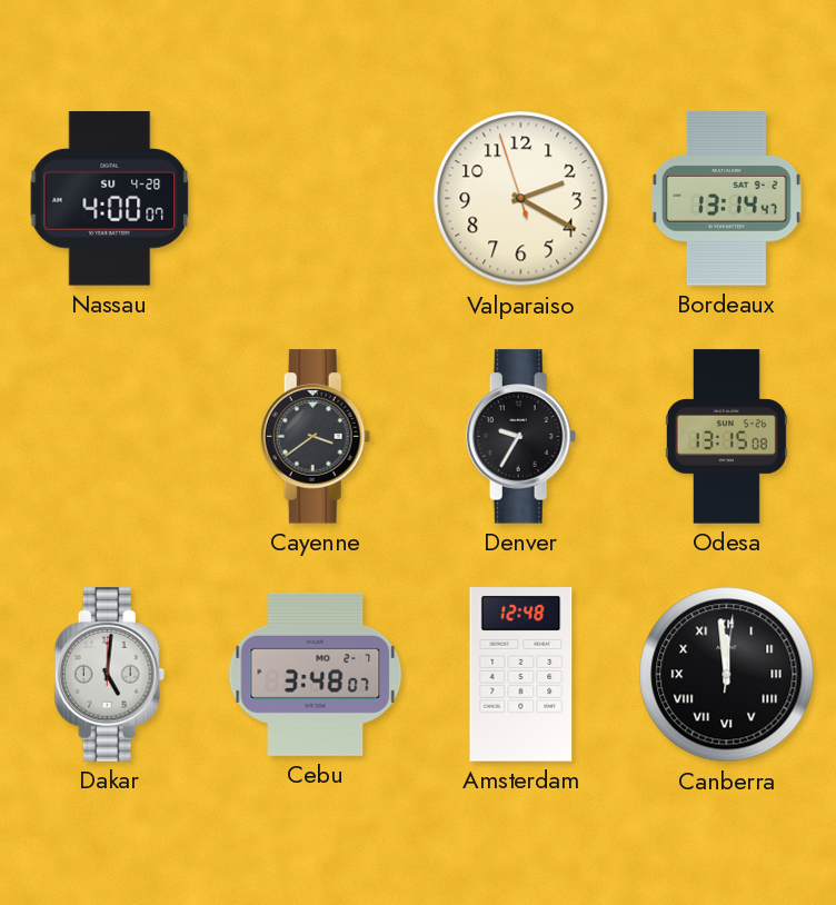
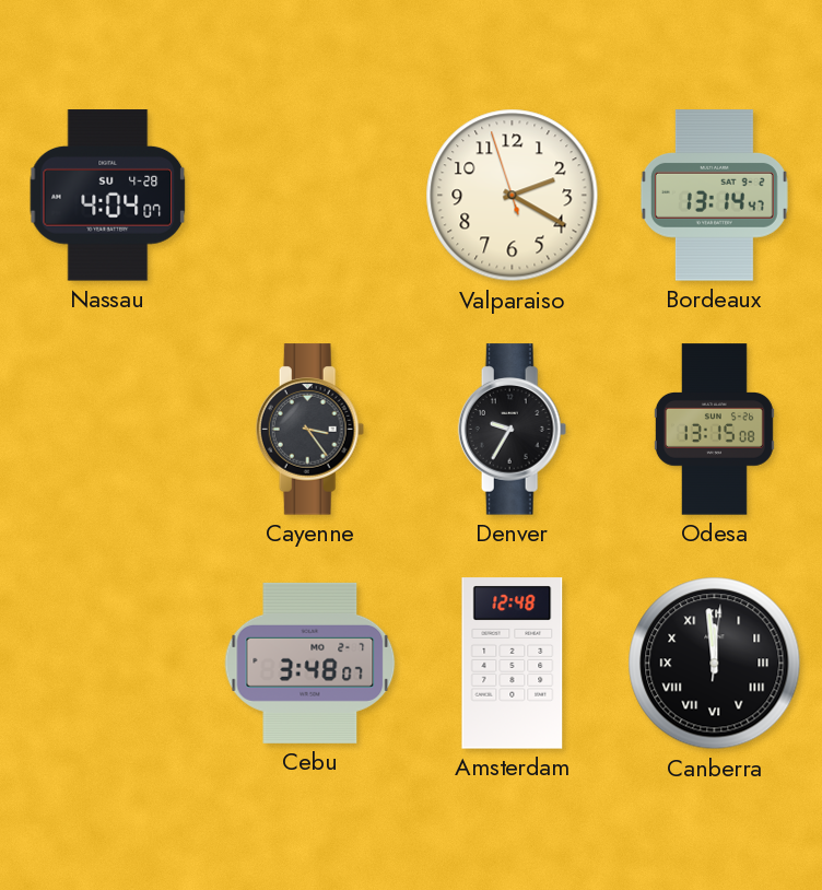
Nassau: 4:00 -> 4:04 (108, 196)
Cayenne: 3:39 -> 3:24 (310, 430)
Dakar: 5:01 -> none (110, 675)
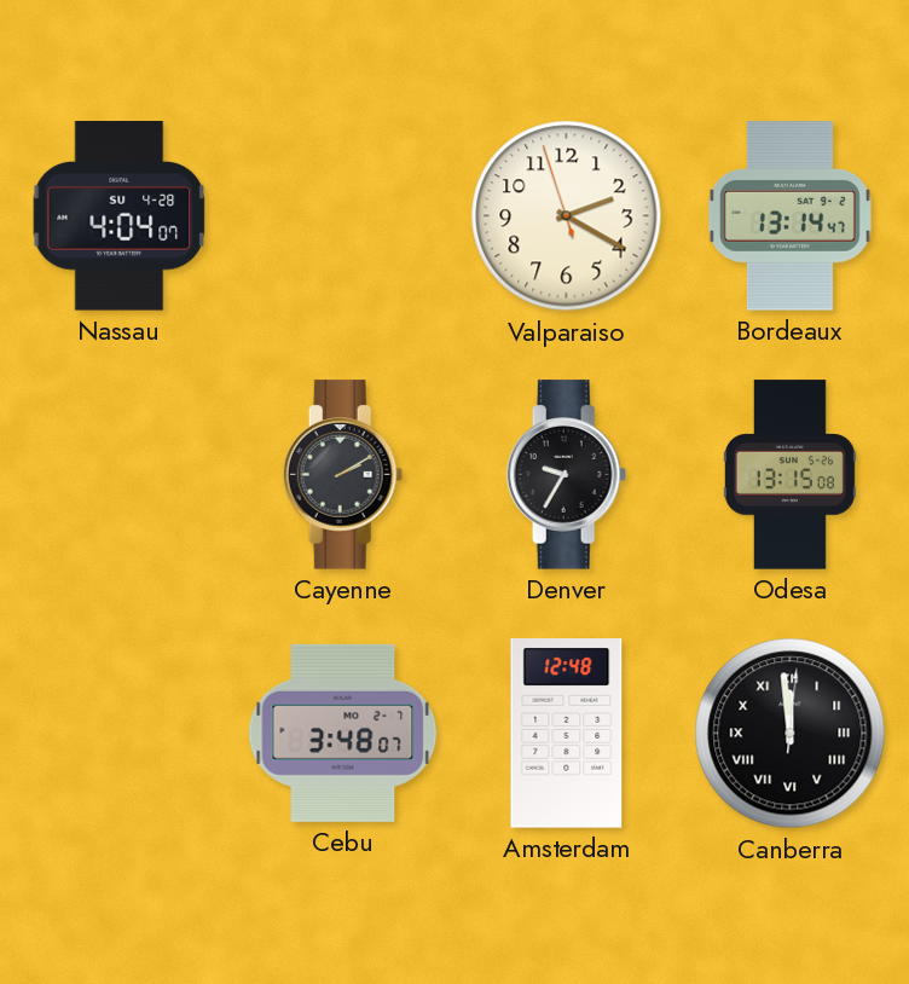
Cayenne: 3:24 -> 2:10 (343, 475)
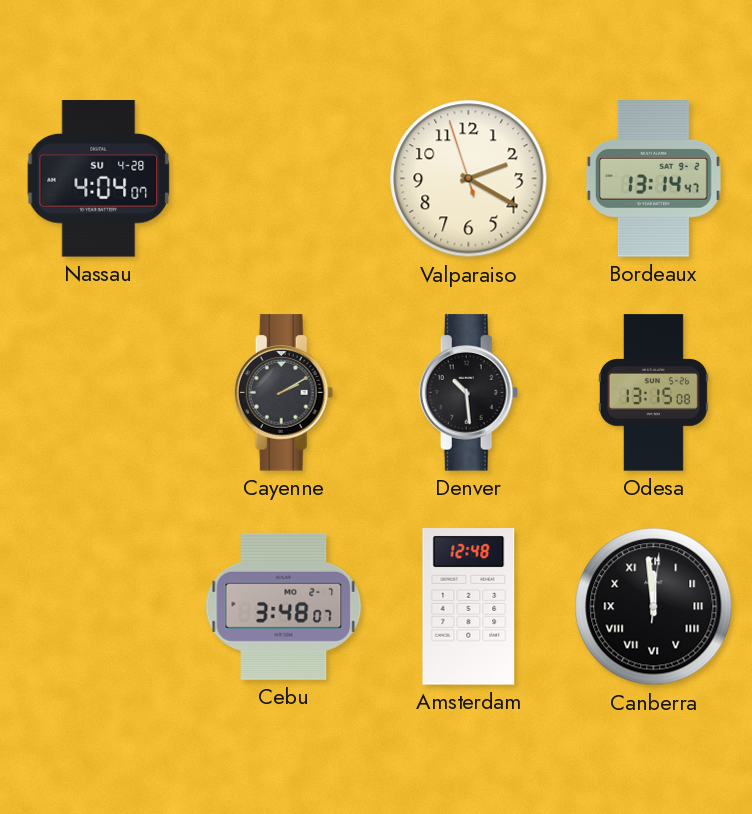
Denver: 9:35 -> 10:29 (469, 393)
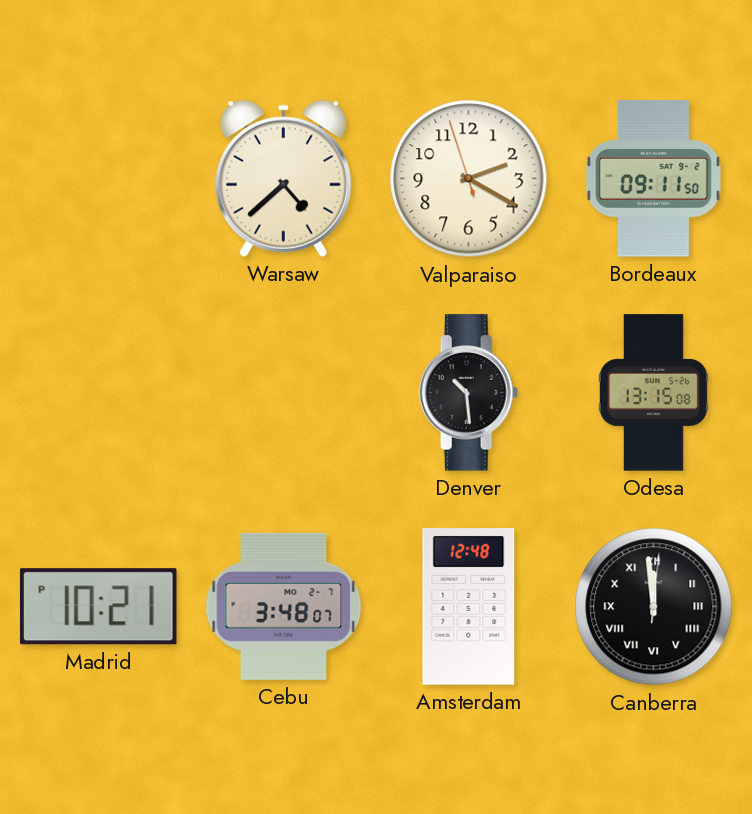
Nassau: 4:04 -> none (99, 179)
Warsaw: none -> 4:38 (283, 178)
Bordeaux: 13:14 -> 09:11 (653, 179)
Cayenne: 2:10 -> none (284, 393)
Madrid: none -> 10:21 (98, 607)
